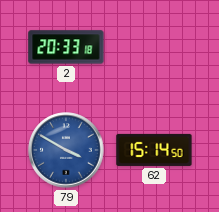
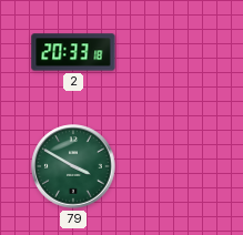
79 dial: blue -> green (73, 166)
62: 15:14 -> none (154, 150)
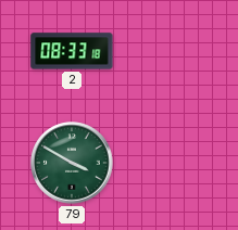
2: 20:33 -> 08:33 (72, 51)
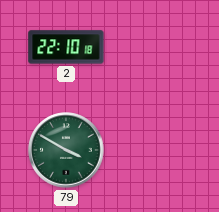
2: 08:33 -> 22:10 (66, 47)
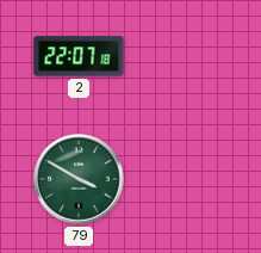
2: 22:10 -> 22:07 (79, 56)
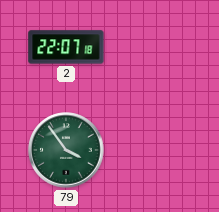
79: 3:50 -> 3:54 (66, 150)
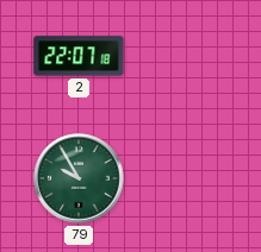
79: 3:54 -> 9:55 (79, 178)
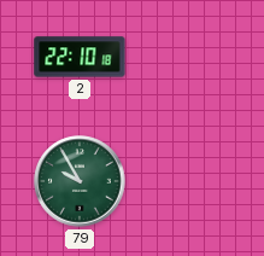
2: 22:07 -> 22:10 (80, 57)
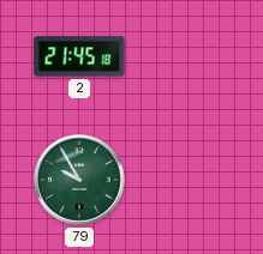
2: 22:10 -> 21:45 (79, 56)
